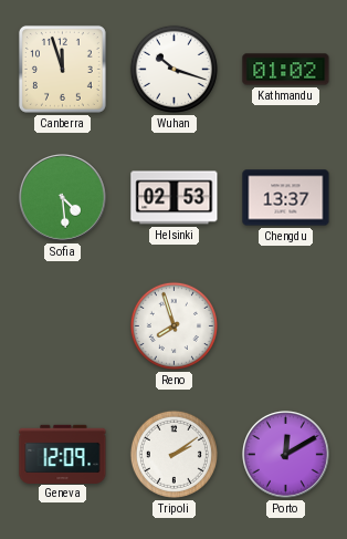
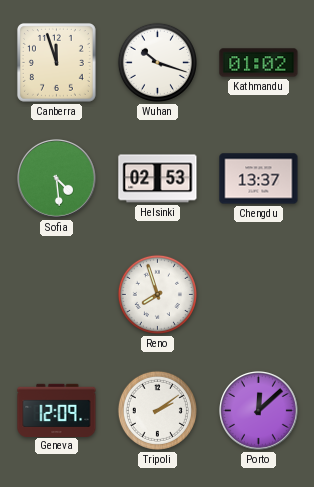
Porto: 12:10 -> 12:08 (259, 411)
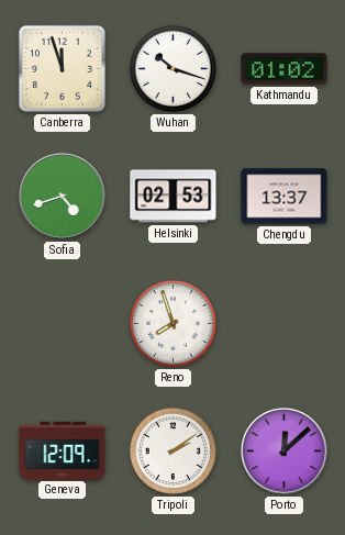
Sofia: 4:29 -> 4:42 (63, 197)
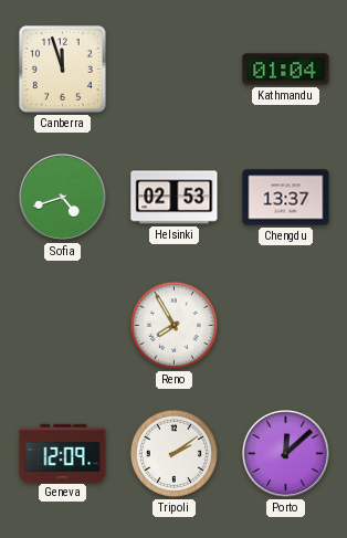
Wuhan: 10:18 -> none (172, 68)
Kathmandu: 01:02 -> 01:04 (286, 70)
Reno: 7:57 -> 7:55 (173, 325)
